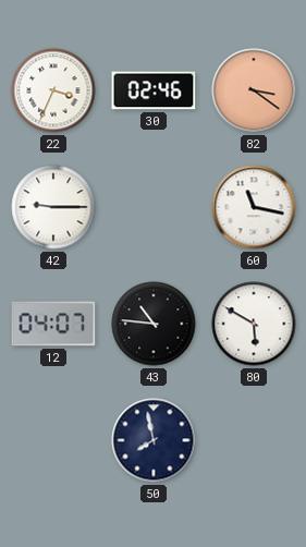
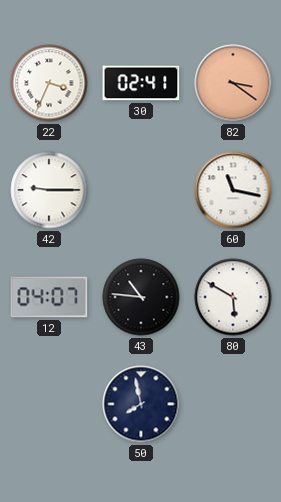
30: 02:46 -> 02:41 (141, 83)
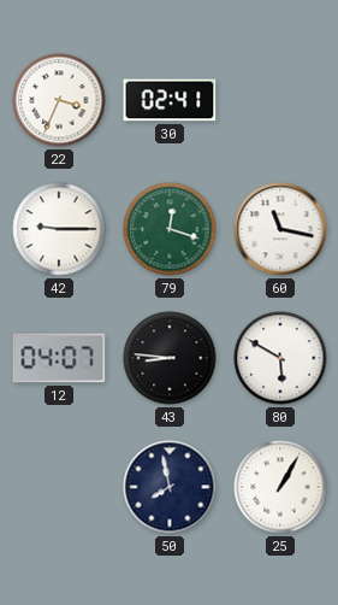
82: 3:21 -> none (233, 83)
79: none -> 12:18 (170, 229)
43: 10:46 -> 8:46 (170, 358)
25: none -> 1:05 (280, 487)
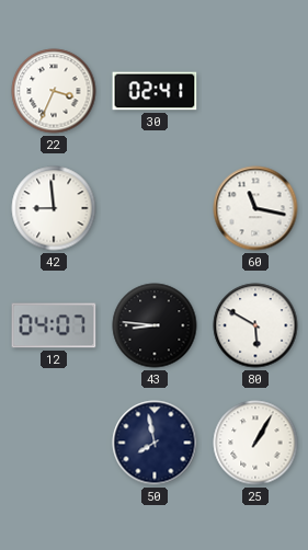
42: 9:15 -> 8:59 (54, 208)
79: 12:18 -> none (170, 229)
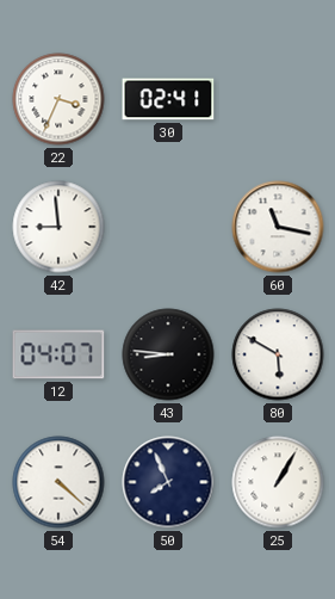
54: none -> 4:22 (58, 482)
50: 7:58 -> 7:56 (168, 482)
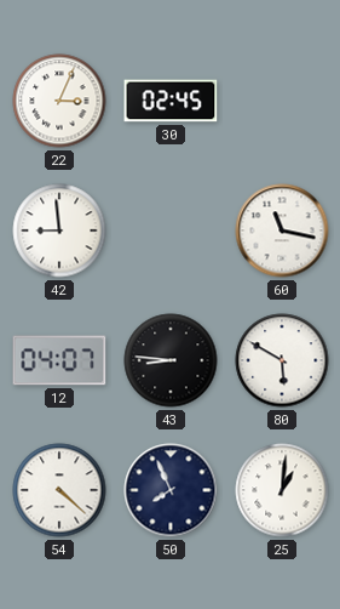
22: 3:34 -> 3:04 (59, 101)
30: 02:41 -> 02:45 (171, 101)
25: 1:05 -> 1:01 (282, 490)
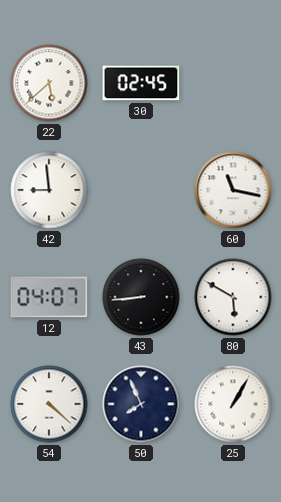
22: 3:04 -> 5:38 (49, 83)
43: 8:46 -> 8:44 (141, 297)
25: 1:01 -> 1:05 (233, 404)
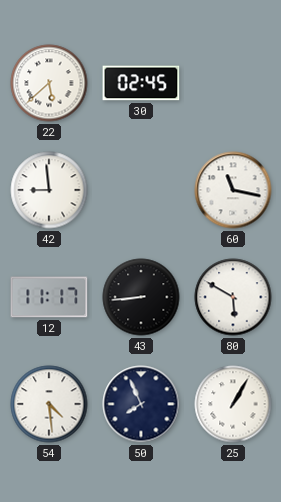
12: 04:07 -> 11:17 (49, 297)
54: 4:22 -> 4:29 (49, 404)
